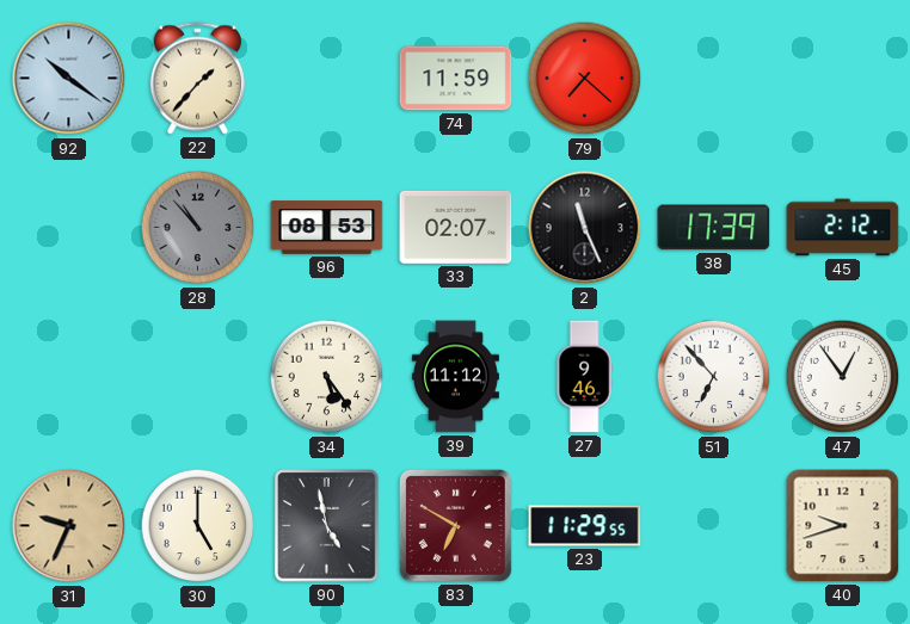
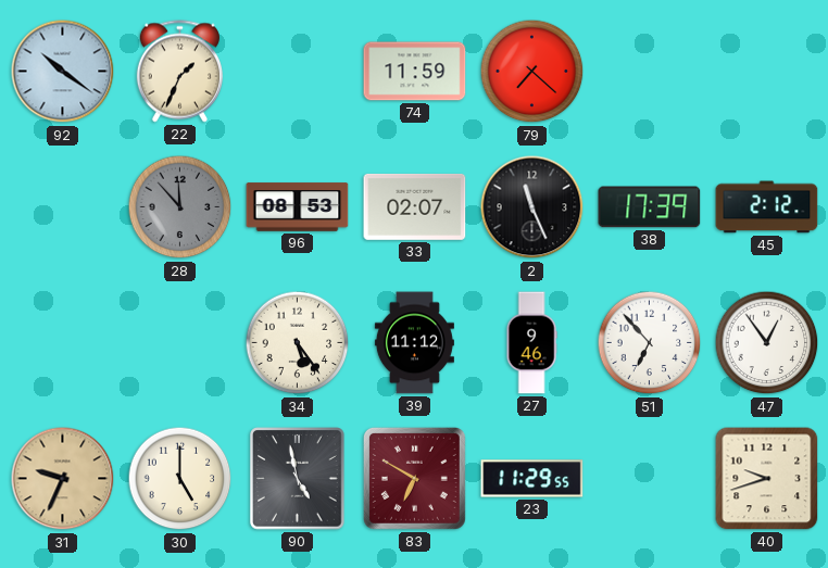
22: 1:37 -> 1:34 (179, 72)
28: 10:53 -> 11:53 (180, 207)
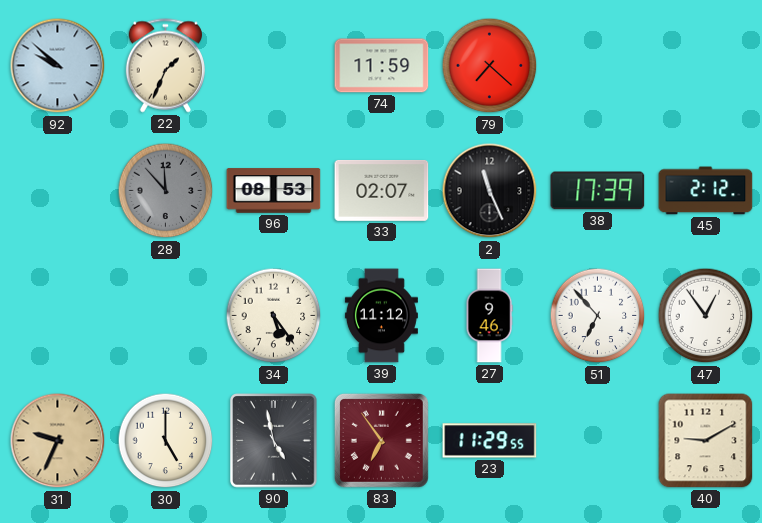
92: 10:21 -> 9:52 (58, 66)
83: 6:50 -> 6:54 (381, 440)
40: 9:42 -> 9:10 (706, 441)
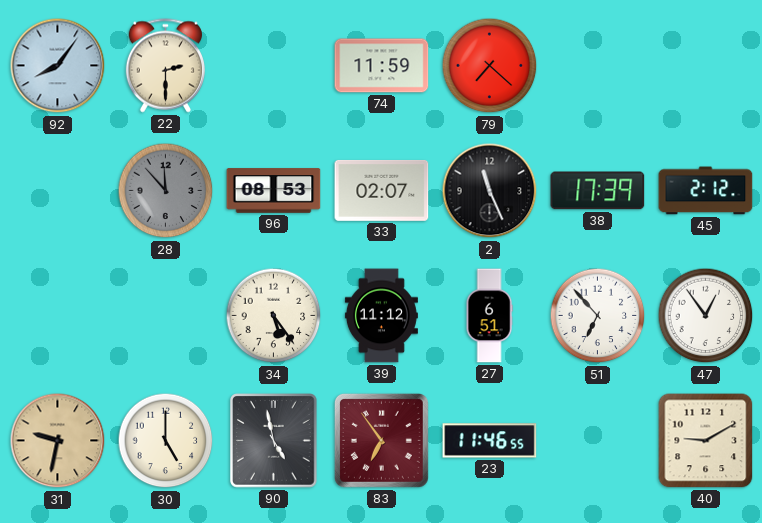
92: 9:52 -> 8:06 (58, 66)
22: 1:34 -> 2:30 (165, 66)
27: 9:46 -> 6:51 (489, 316)
31: 9:34 -> 9:32 (58, 441)
23: 11:29 -> 11:46 (490, 441)
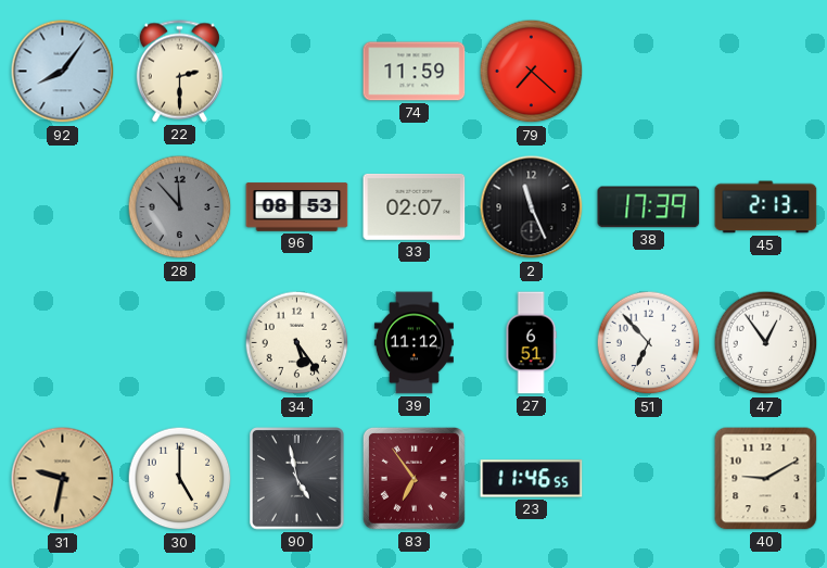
45: 2:12 -> 2:13 (766, 207)
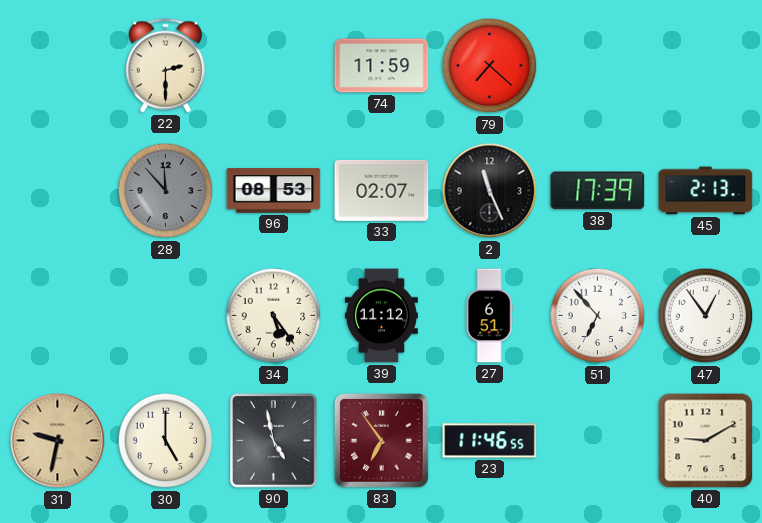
92: 8:06 -> none (63, 72)
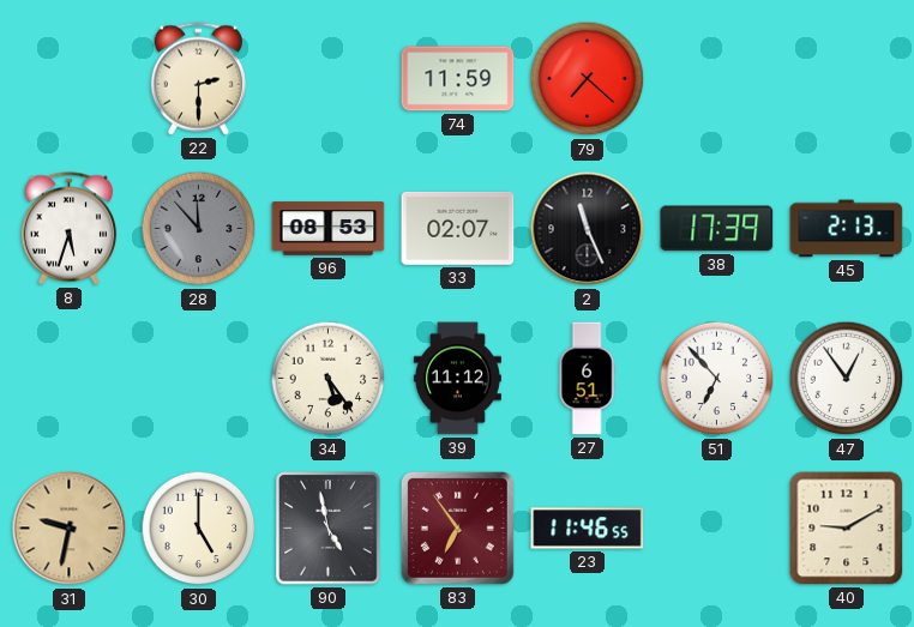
8: none -> 5:33 (68, 229)
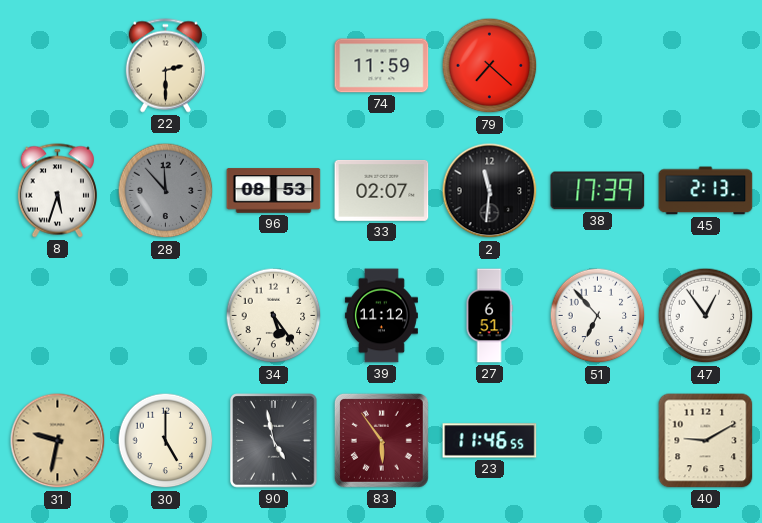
2: 11:26 -> 11:31 (490, 191)
83: 6:54 -> 5:54 (381, 440)
